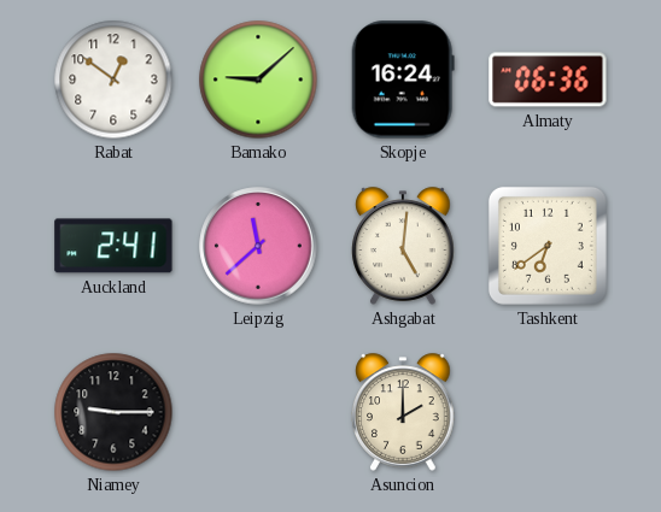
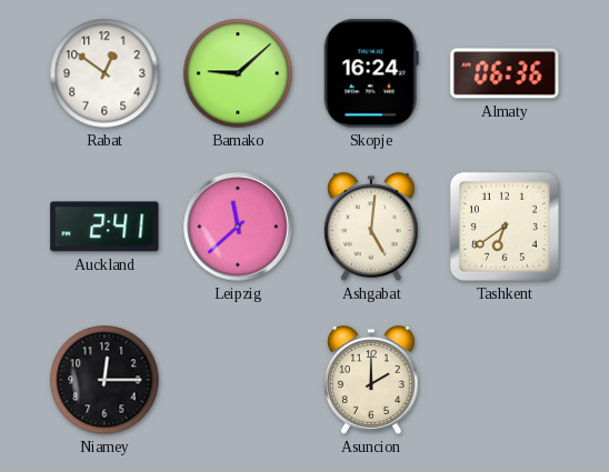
Niamey: 9:15 -> 12:15 (104, 380)
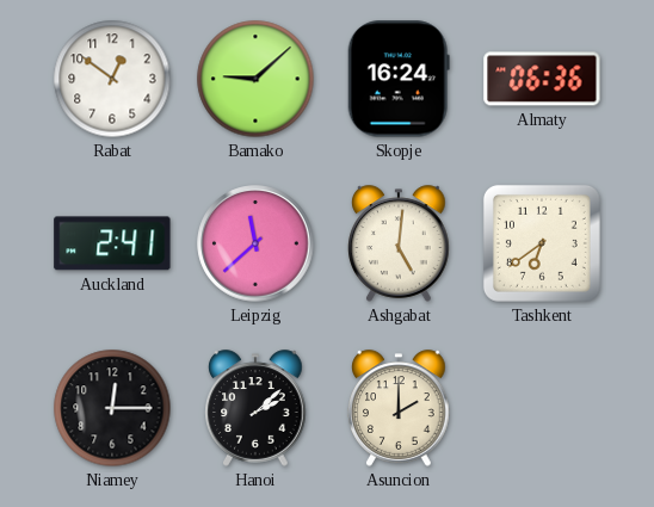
Hanoi: none -> 2:08 (255, 408)
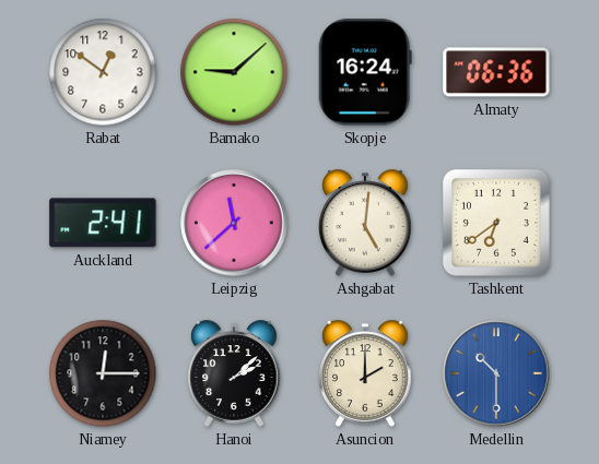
Medellin: none -> 10:30 (496, 373)
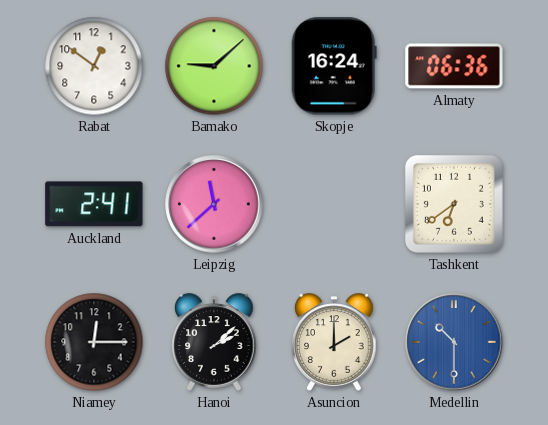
Ashgabat: 5:01 -> none (365, 223)
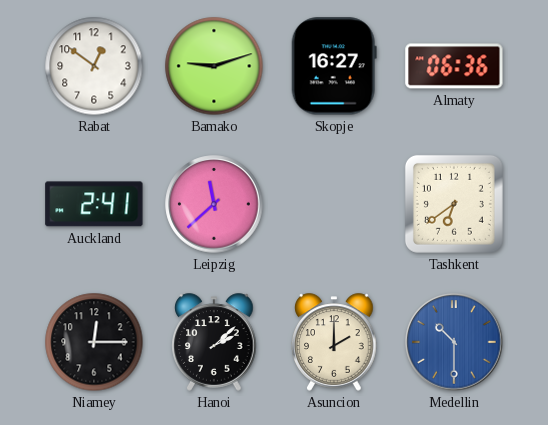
Bamako: 9:08 -> 9:12 (214, 66)
Skopje: 16:24 -> 16:27 (334, 66)
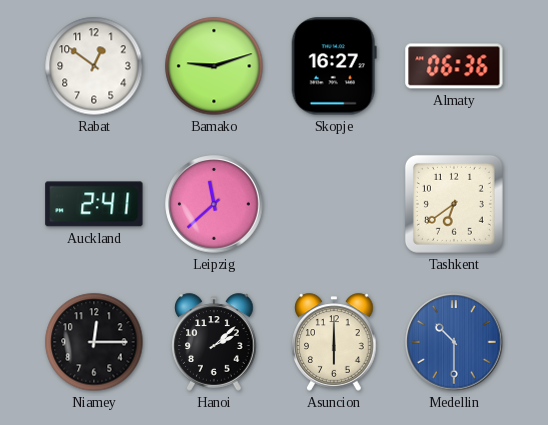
Asuncion: 2:00 -> 6:00 (334, 342)
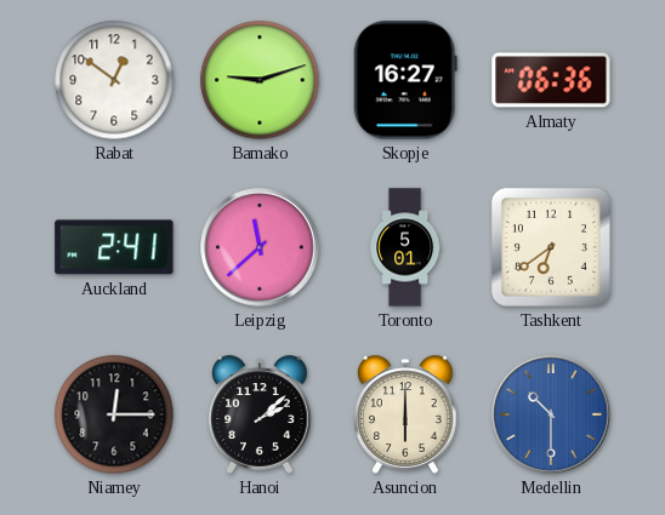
Toronto: none -> 5:01 (405, 247)
